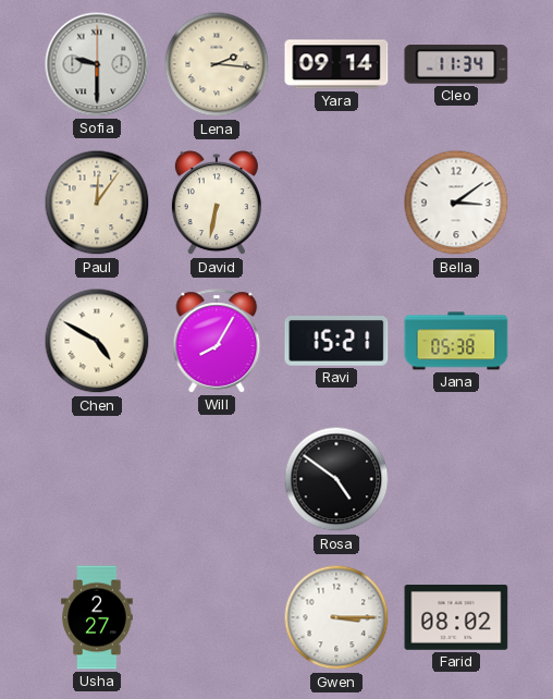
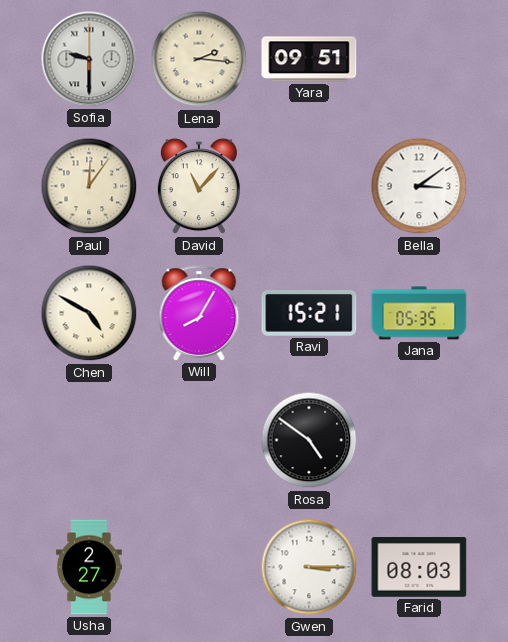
Yara: 09:14 -> 09:51 (309, 59)
Cleo: 11:34 -> none (456, 64)
David: 6:32 -> 11:07 (199, 187)
Jana: 05:38 -> 05:35 (419, 313)
Farid: 08:02 -> 08:03 (419, 568)
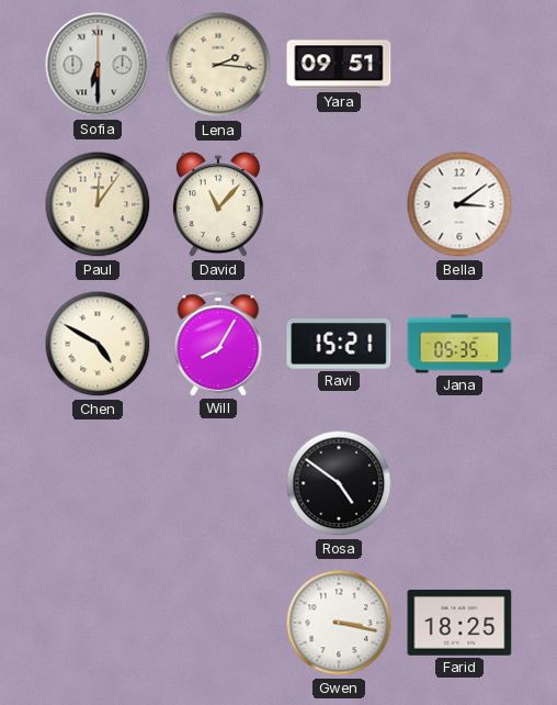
Sofia: 9:30 -> 6:30 (98, 65)
Usha: 2:27 -> none (89, 567)
Gwen: 3:15 -> 3:17 (339, 623)
Farid: 08:03 -> 18:25 (459, 624)
